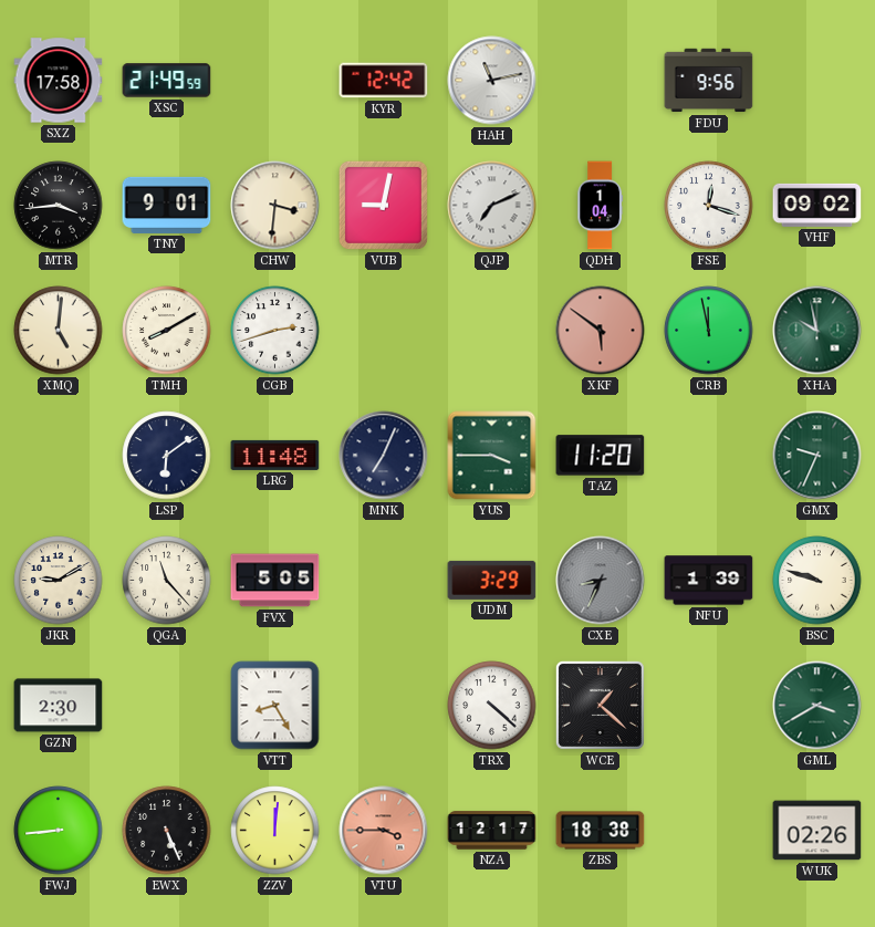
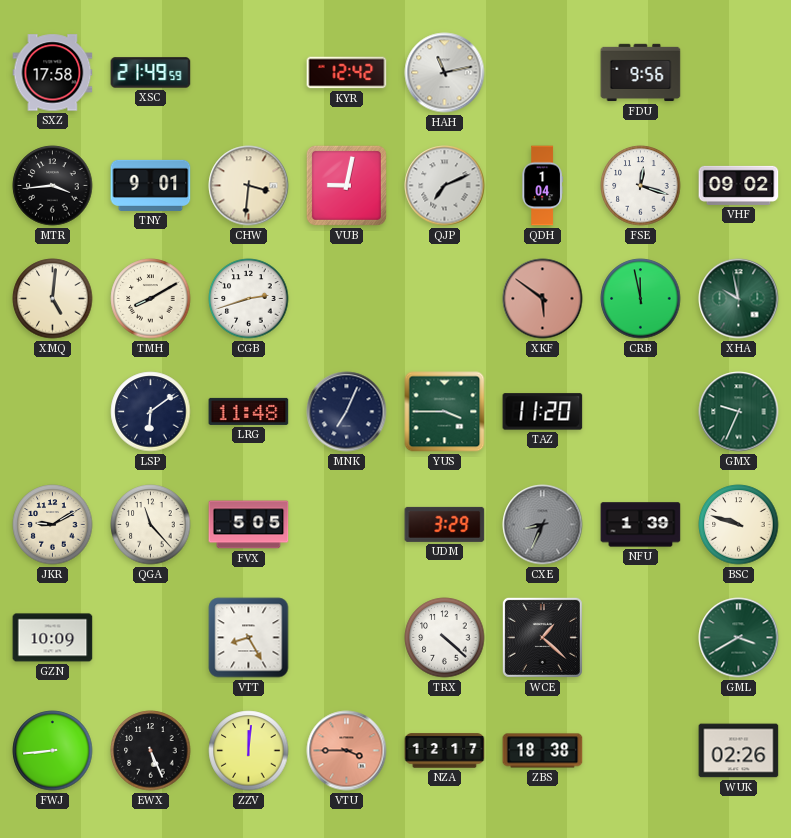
GZN: 2:30 -> 10:09 (53, 638)
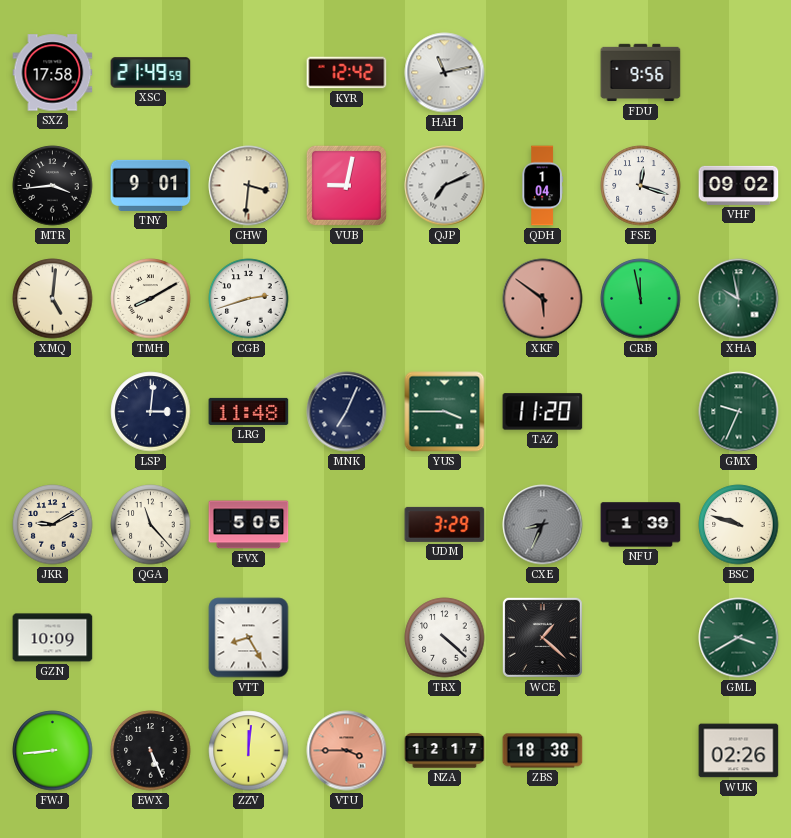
LSP: 6:09 -> 3:01 (151, 412)
